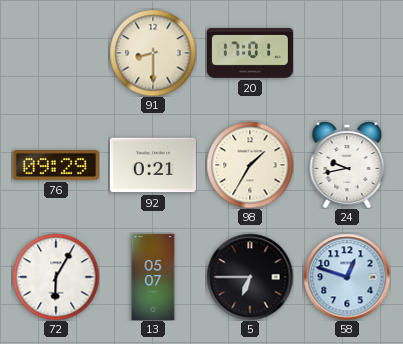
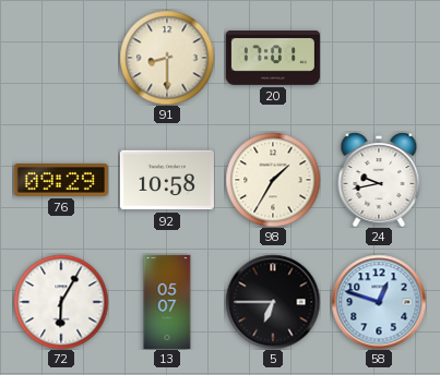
92: 0:21 -> 10:58 (167, 180)
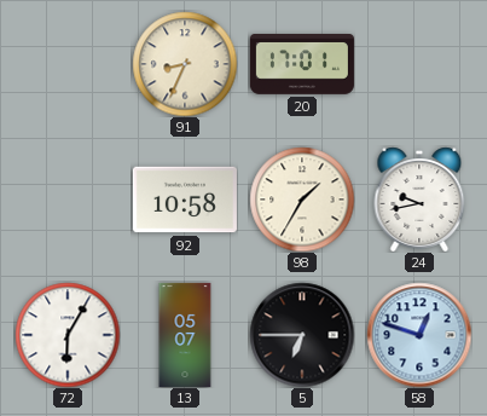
91: 8:30 -> 8:34 (185, 64)
76: 09:29 -> none (61, 181)
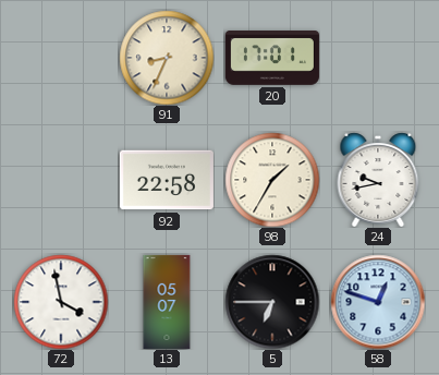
92: 10:58 -> 22:58 (167, 180)
72: 6:05 -> 3:58 (61, 302)
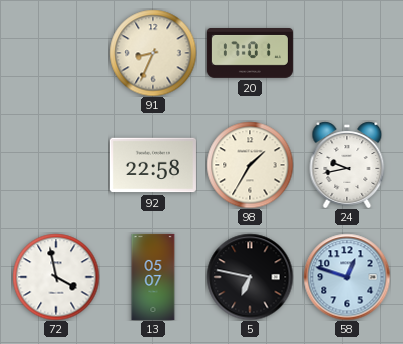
5: 6:45 -> 6:47 (250, 277)
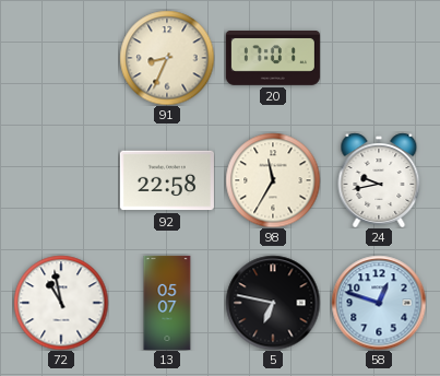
98: 1:35 -> 11:35 (273, 180)
72: 3:58 -> 10:58 (61, 303)
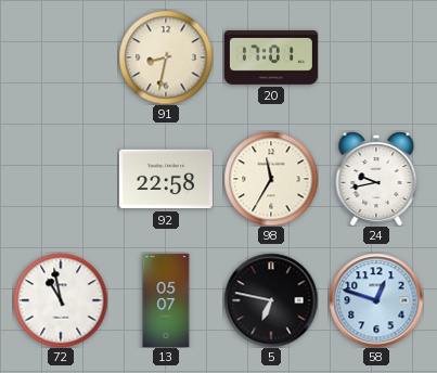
91: 8:34 -> 8:32 (166, 57)
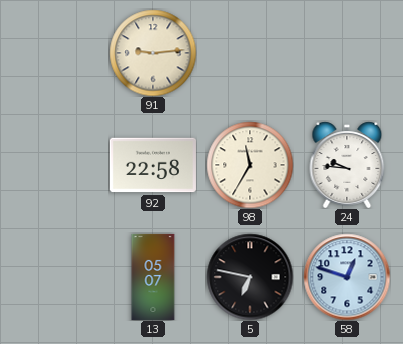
91: 8:32 -> 9:14 (153, 53)
20: 17:01 -> none (271, 59)
24: 9:43 -> 9:46 (347, 165)
72: 10:58 -> none (61, 300)
